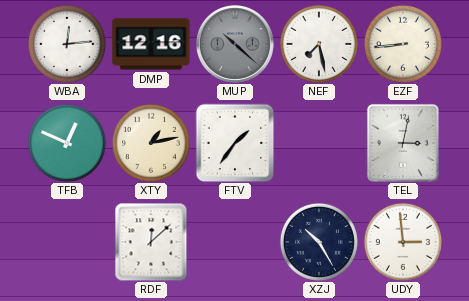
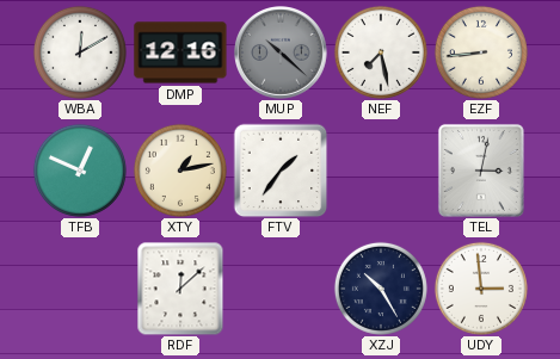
WBA: 12:14 -> 12:10 (80, 52)
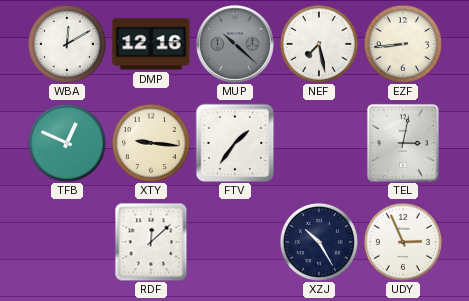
XTY: 1:13 -> 9:16 (151, 143)
UDY: 2:59 -> 2:56 (403, 242)
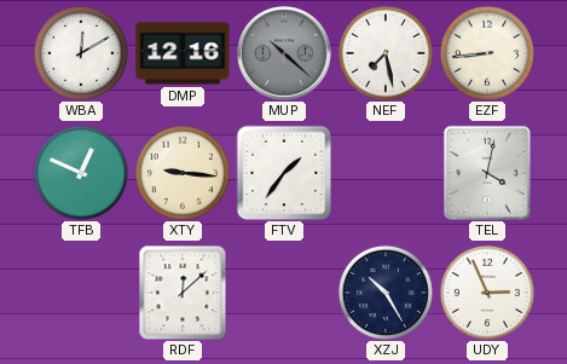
TEL: 3:02 -> 4:02 (487, 173)
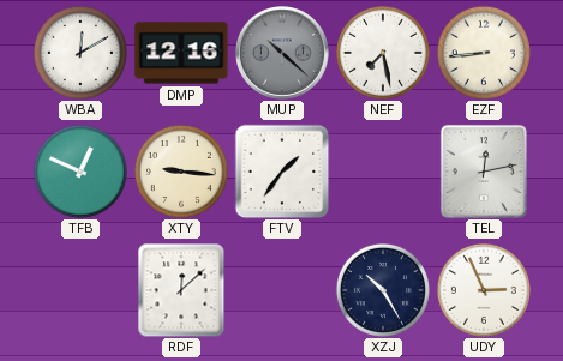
TEL: 4:02 -> 12:13 (484, 172)
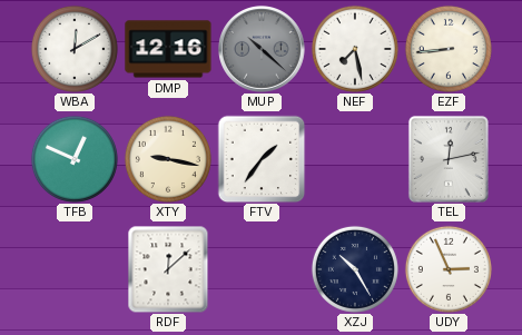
XTY: 9:16 -> 9:17 (168, 159)
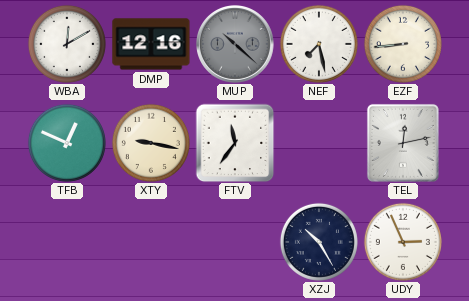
FTV: 1:36 -> 11:36 (235, 143)
RDF: 12:08 -> none (168, 269)
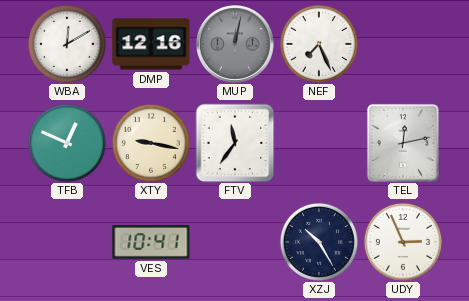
MUP: 10:22 -> 12:02 (236, 45)
NEF: 7:28 -> 7:26 (319, 44)
EZF: 8:44 -> none (403, 44)
VES: none -> 10:41 (151, 242)
